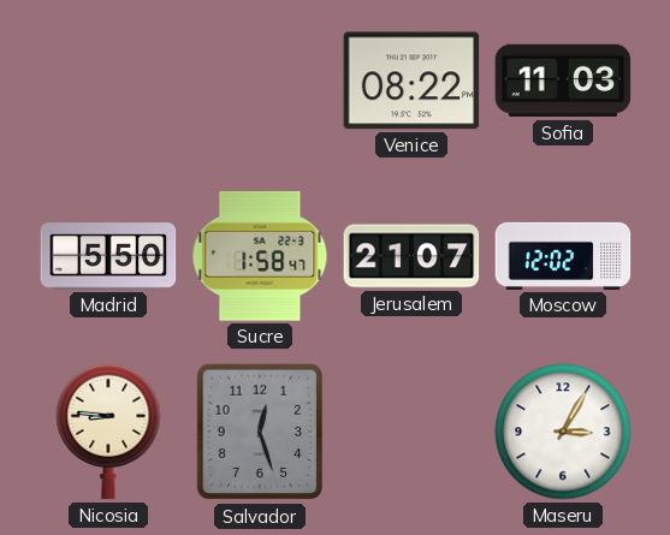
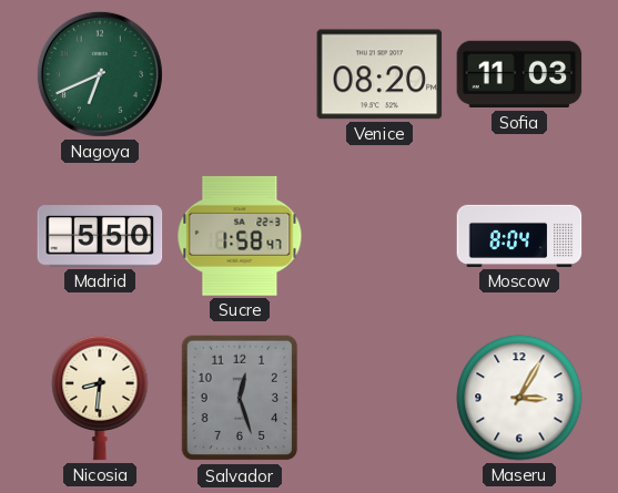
Nagoya: none -> 6:41 (100, 74)
Venice: 08:22 -> 08:20 (379, 74)
Jerusalem: 21:07 -> none (411, 256)
Moscow: 12:02 -> 8:04 (519, 236)
Nicosia: 8:46 -> 8:31 (100, 398)
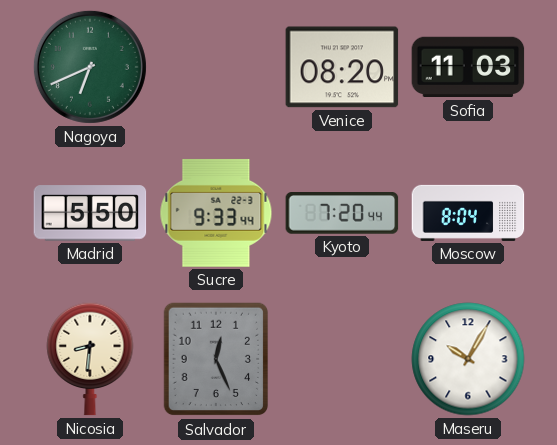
Sucre: 1:58 -> 9:33 (216, 213)
Kyoto: none -> 7:20 (342, 214)
Salvador: 12:27 -> 12:26 (216, 359)
Maseru: 3:05 -> 10:05 (468, 359)
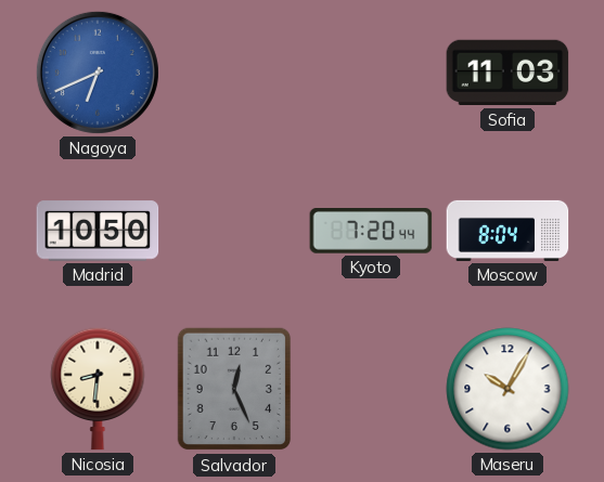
Nagoya dial: green -> blue (98, 73)
Venice: 08:20 -> none (342, 67)
Madrid: 5:50 -> 10:50 (98, 231)
Sucre: 9:33 -> none (216, 213)
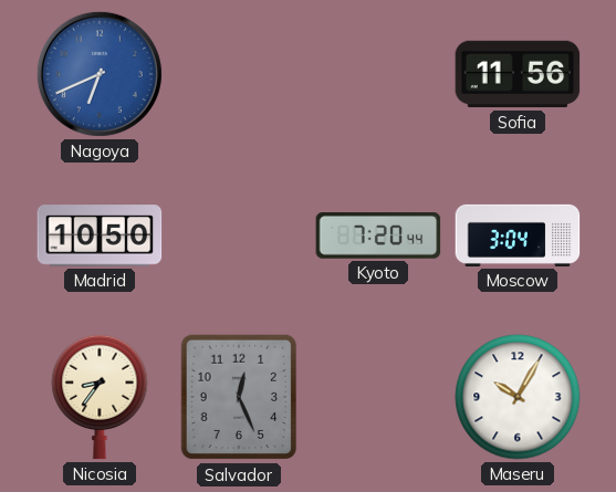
Sofia: 11:03 -> 11:56 (518, 74)
Moscow: 8:04 -> 3:04 (518, 235)
Nicosia: 8:31 -> 8:36 (100, 397)
